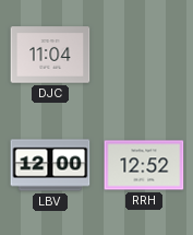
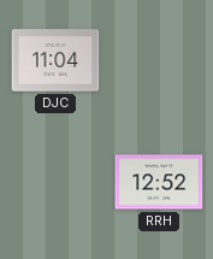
LBV: 12:00 -> none (50, 165)
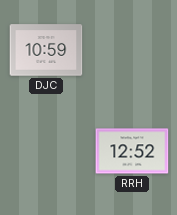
DJC: 11:04 -> 10:59 (46, 50)
